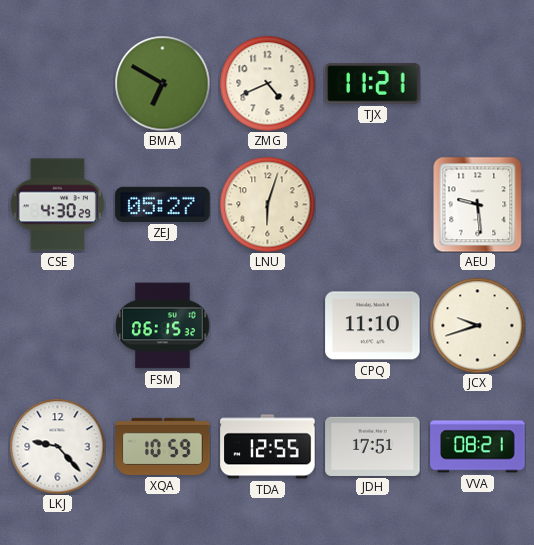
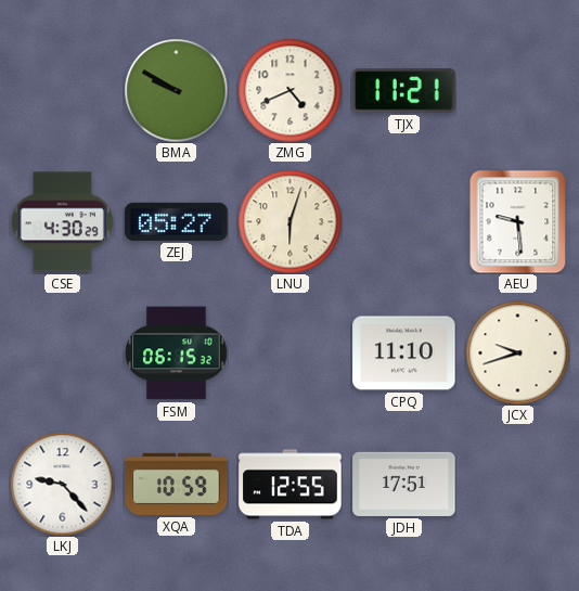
BMA: 6:50 -> 9:50 (176, 90)
VVA: 08:21 -> none (478, 447)
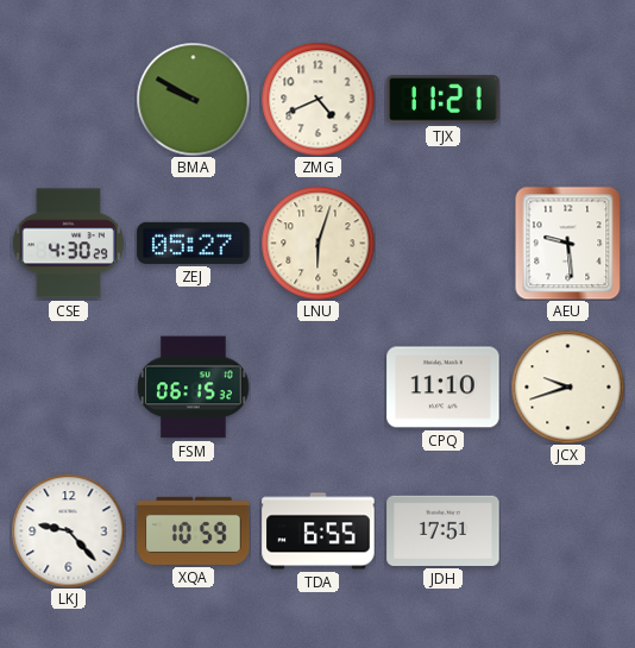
TDA: 12:55 -> 6:55 (319, 531)
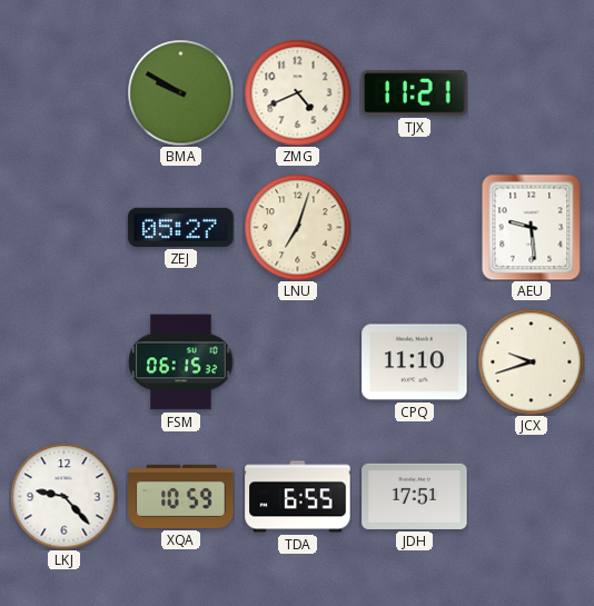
CSE: 4:30 -> none (68, 244)
LNU: 6:03 -> 7:03 (297, 227)
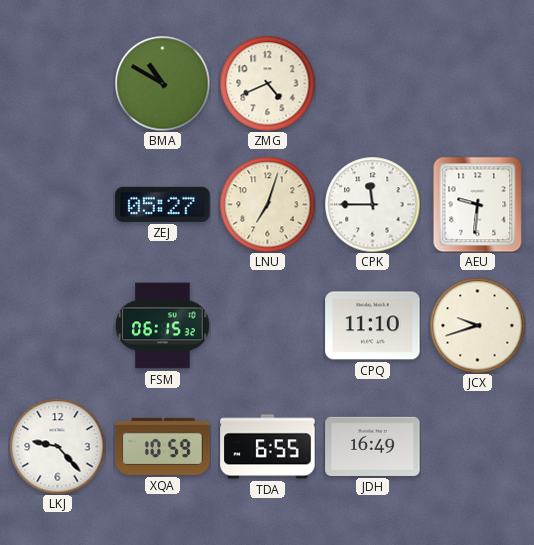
BMA: 9:50 -> 10:50 (162, 83)
TJX: 11:21 -> none (415, 93)
CPK: none -> 11:45 (372, 204)
AEU: 9:29 -> 9:31 (478, 204)
JDH: 17:51 -> 16:49 (373, 446)
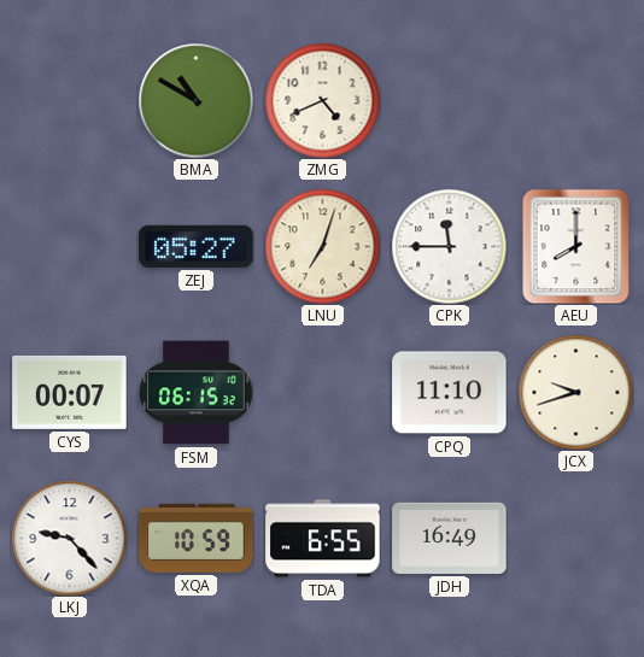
AEU: 9:31 -> 8:00 (576, 246)
CYS: none -> 00:07 (70, 392)
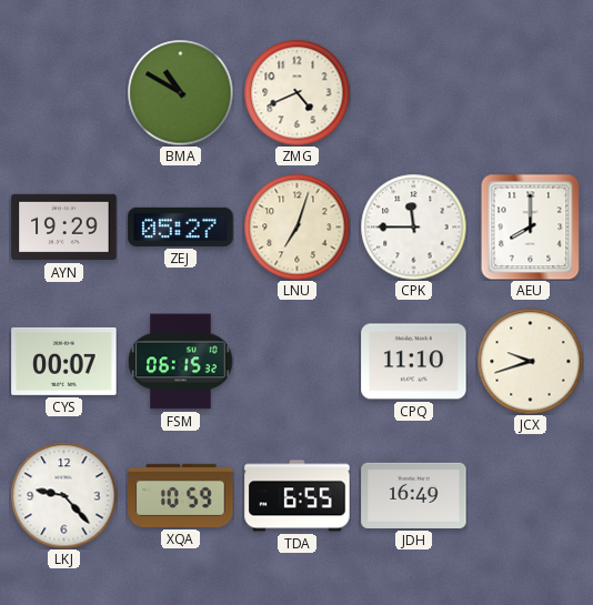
AYN: none -> 19:29 (64, 228)
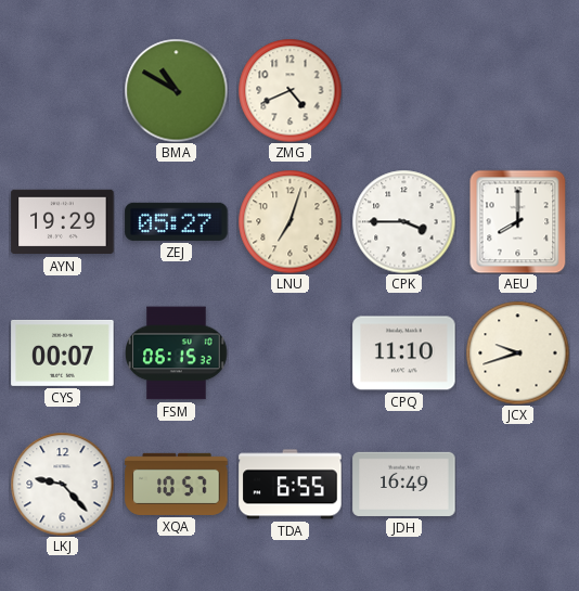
CPK: 11:45 -> 3:45 (403, 221)
XQA: 10:59 -> 10:57 (177, 484)
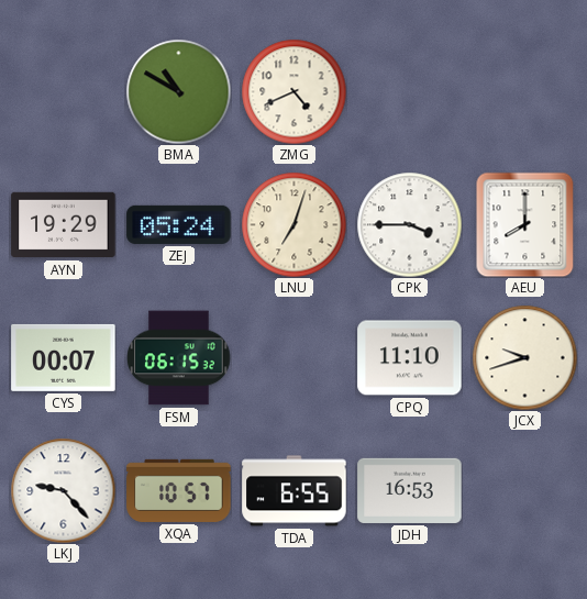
ZEJ: 05:27 -> 05:24 (179, 224)
JDH: 16:49 -> 16:53 (410, 490)
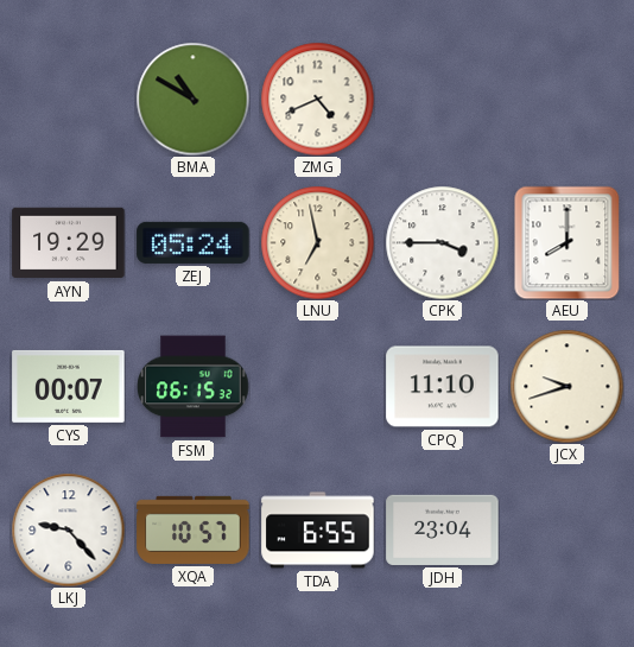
LNU: 7:03 -> 6:58 (317, 242)
JDH: 16:53 -> 23:04 (443, 529)
